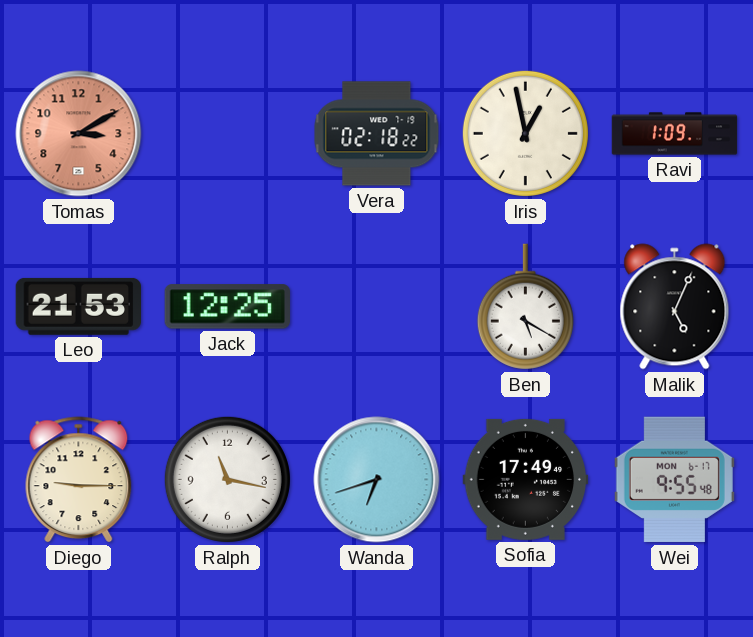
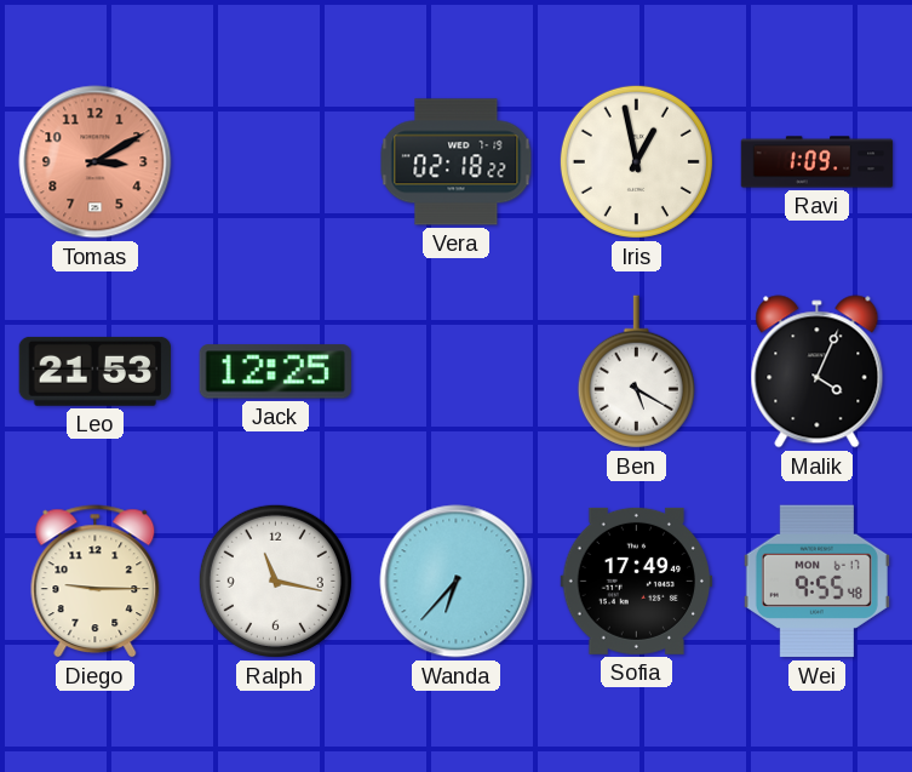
Malik: 5:04 -> 4:04 (818, 372)
Wanda: 6:42 -> 6:37 (457, 582)
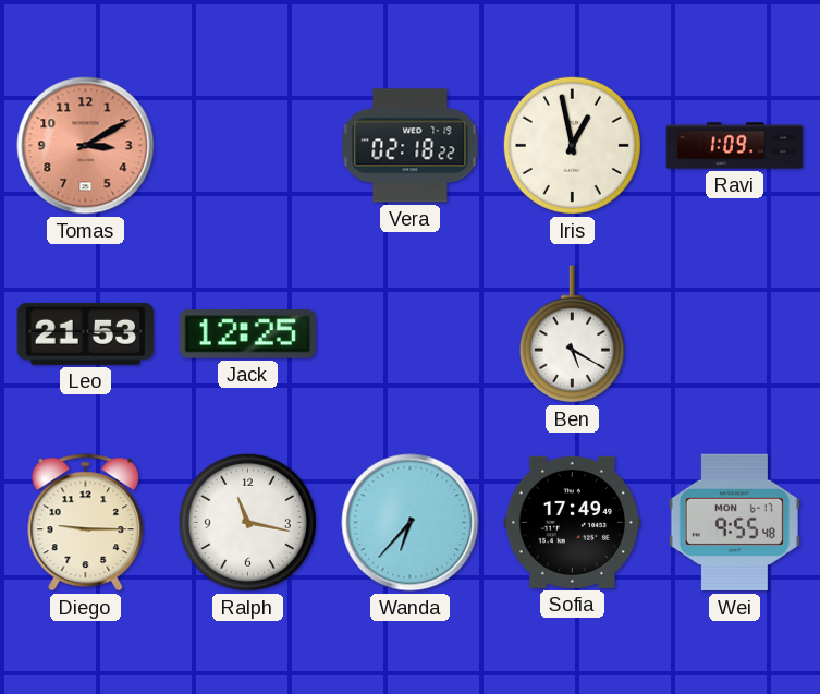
Malik: 4:04 -> none (818, 372)
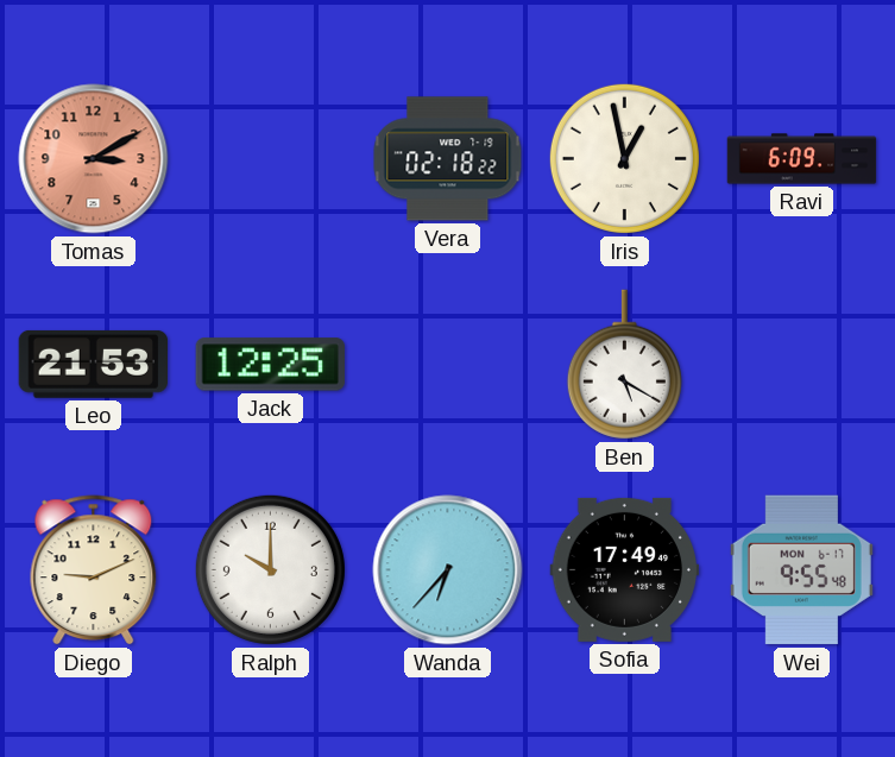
Ravi: 1:09 -> 6:09 (802, 159)
Diego: 9:15 -> 9:11 (94, 570)
Ralph: 11:17 -> 10:00 (270, 569)
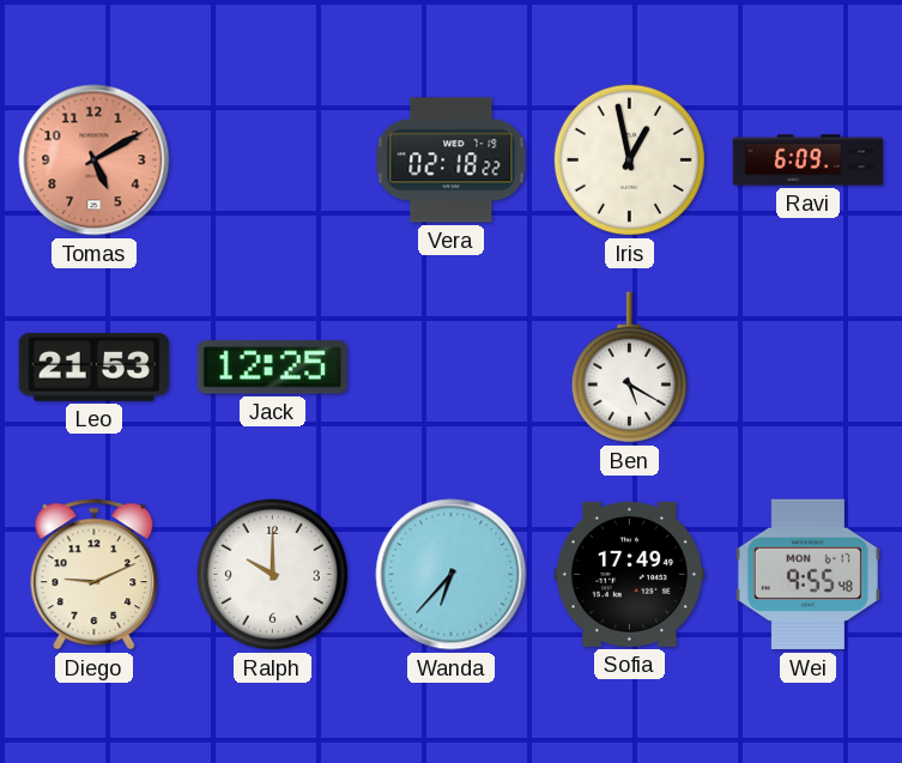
Tomas: 3:10 -> 5:10 (95, 161)
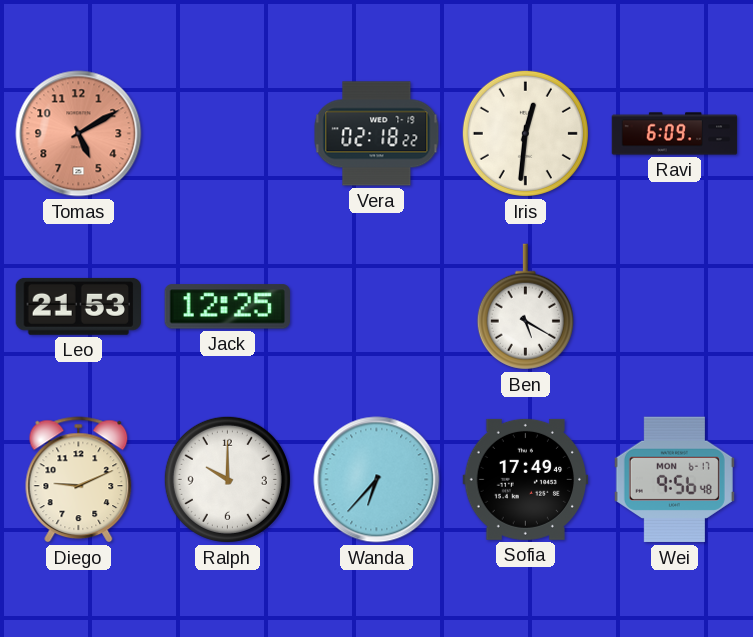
Iris: 12:58 -> 12:31 (525, 133)
Wei: 9:55 -> 9:56 (674, 480)
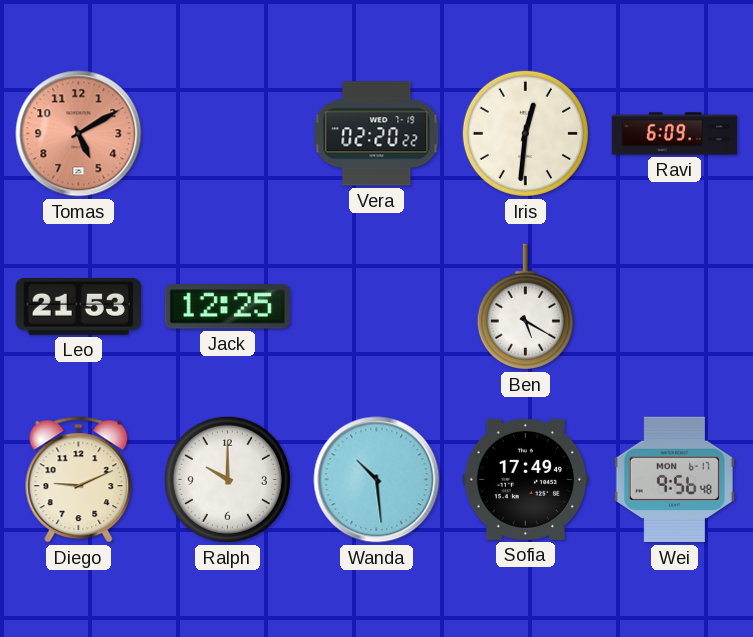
Vera: 02:18 -> 02:20 (377, 134)
Wanda: 6:37 -> 10:29 (377, 480)
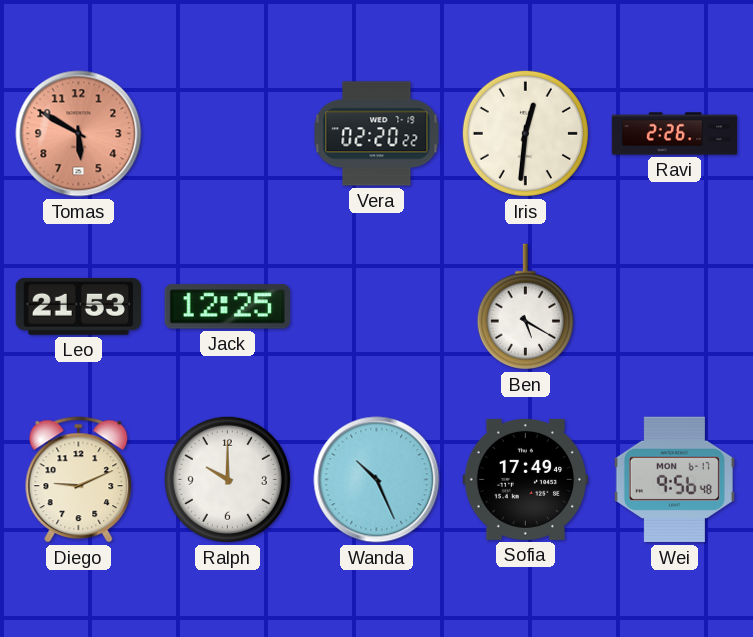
Tomas: 5:10 -> 5:50 (79, 134)
Ravi: 6:09 -> 2:26 (675, 134)
Wanda: 10:29 -> 10:26 (377, 480)
